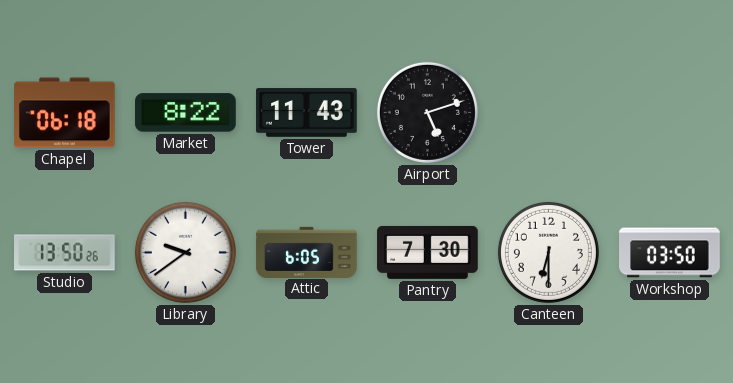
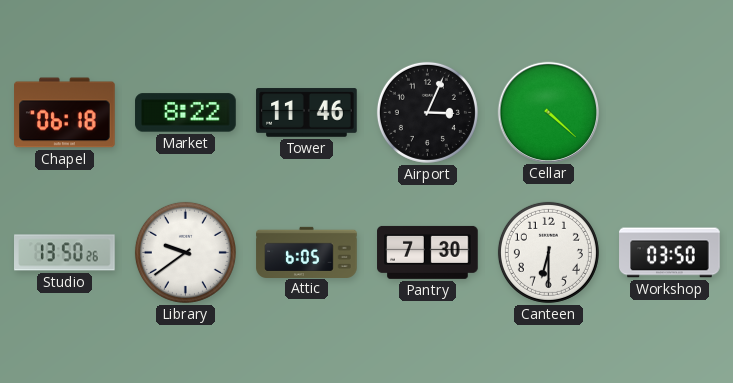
Tower: 11:43 -> 11:46 (307, 113)
Airport: 5:12 -> 3:04 (427, 112)
Cellar: none -> 4:22 (548, 112)
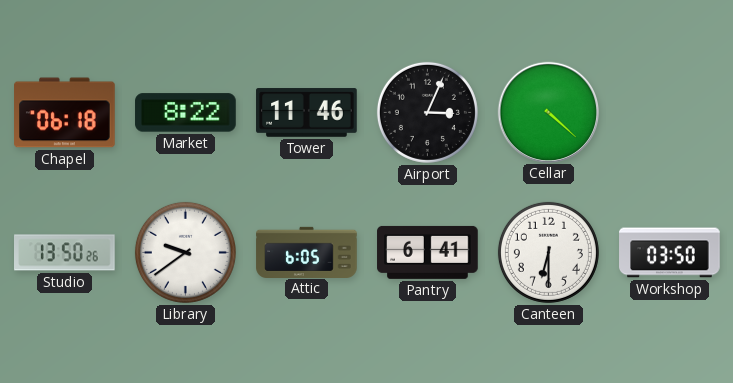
Pantry: 7:30 -> 6:41 (428, 252)
